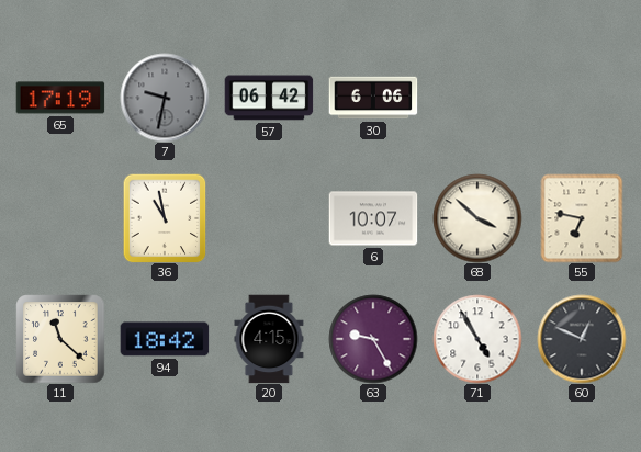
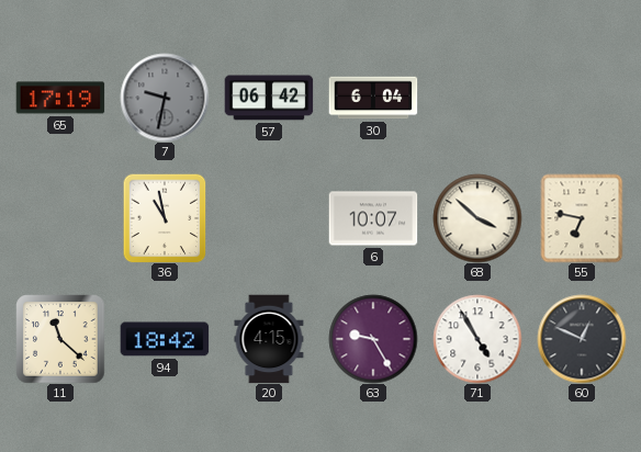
30: 6:06 -> 6:04 (373, 98)
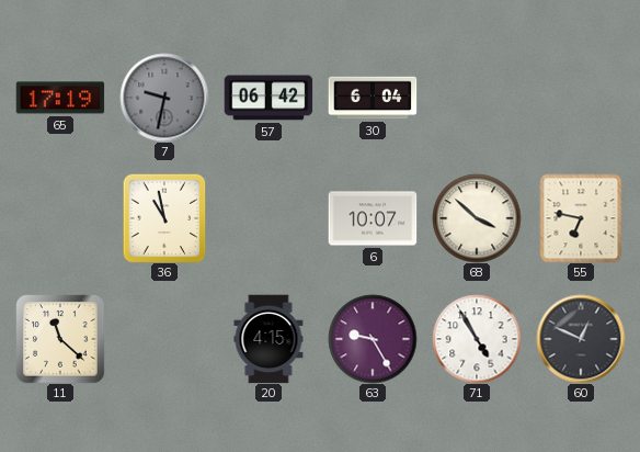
94: 18:42 -> none (165, 339)
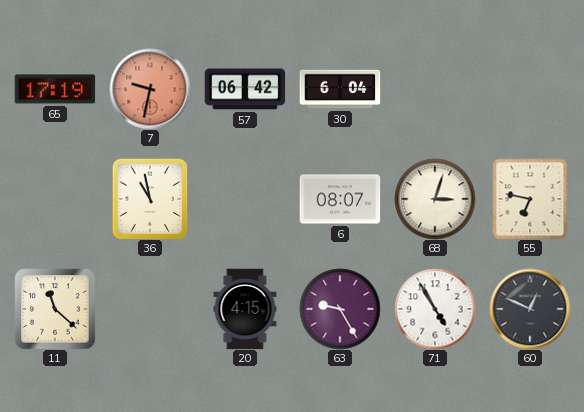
7 dial: grey -> salmon (150, 89)
6: 10:07 -> 08:07 (340, 199)
68: 3:52 -> 3:03 (435, 199)
